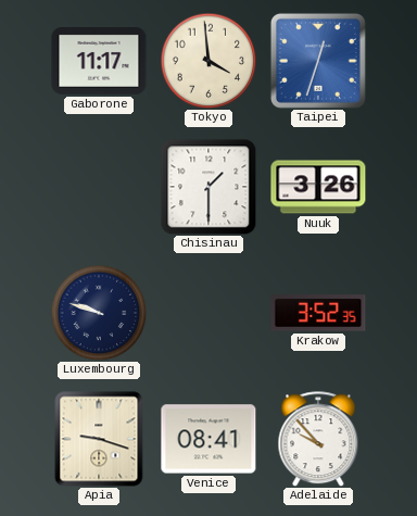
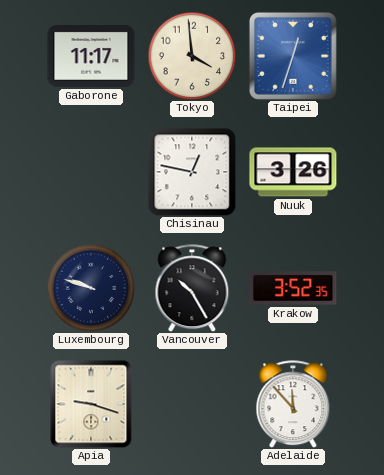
Chisinau: 1:30 -> 12:47 (192, 172)
Vancouver: none -> 10:25 (192, 288)
Venice: 08:41 -> none (208, 439)
Adelaide: 9:53 -> 11:53 (293, 404)
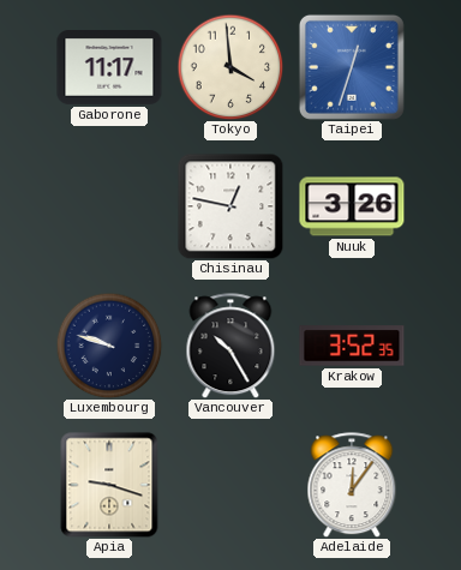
Adelaide: 11:53 -> 12:06 (352, 485)
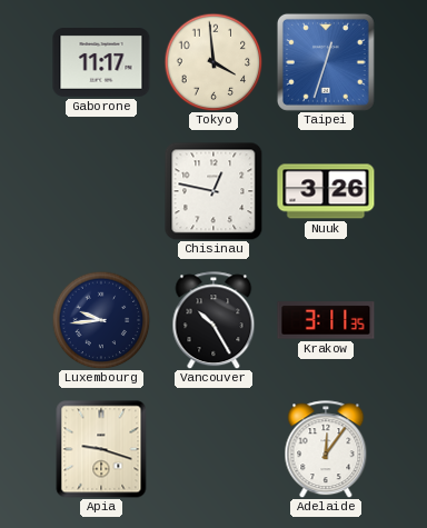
Luxembourg: 9:48 -> 9:44 (101, 320)
Krakow: 3:52 -> 3:11 (326, 320)
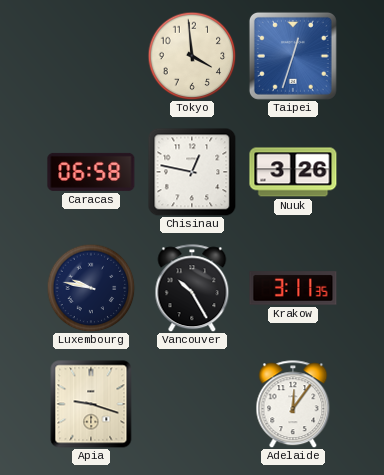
Gaborone: 11:17 -> none (101, 63)
Caracas: none -> 06:58 (91, 172)
Luxembourg: 9:44 -> 9:47 (91, 288)
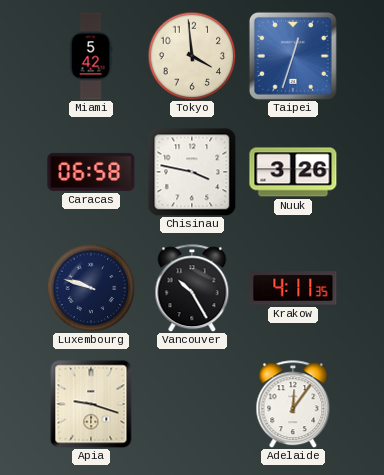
Miami: none -> 5:42 (91, 56)
Chisinau: 12:47 -> 3:47 (192, 172)
Luxembourg: 9:47 -> 9:48 (91, 288)
Krakow: 3:11 -> 4:11 (293, 288)
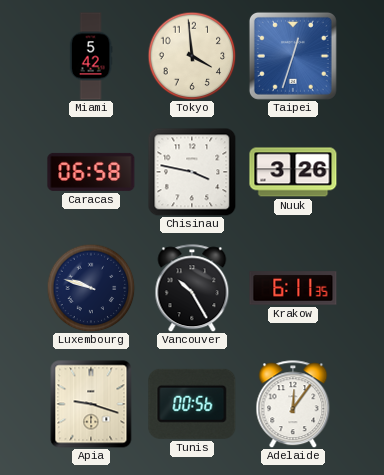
Krakow: 4:11 -> 6:11 (293, 288)
Tunis: none -> 00:56 (192, 404)
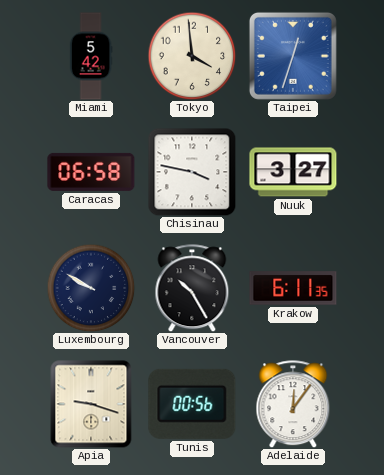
Nuuk: 3:26 -> 3:27 (293, 172)
Luxembourg: 9:48 -> 9:50 (91, 288)
